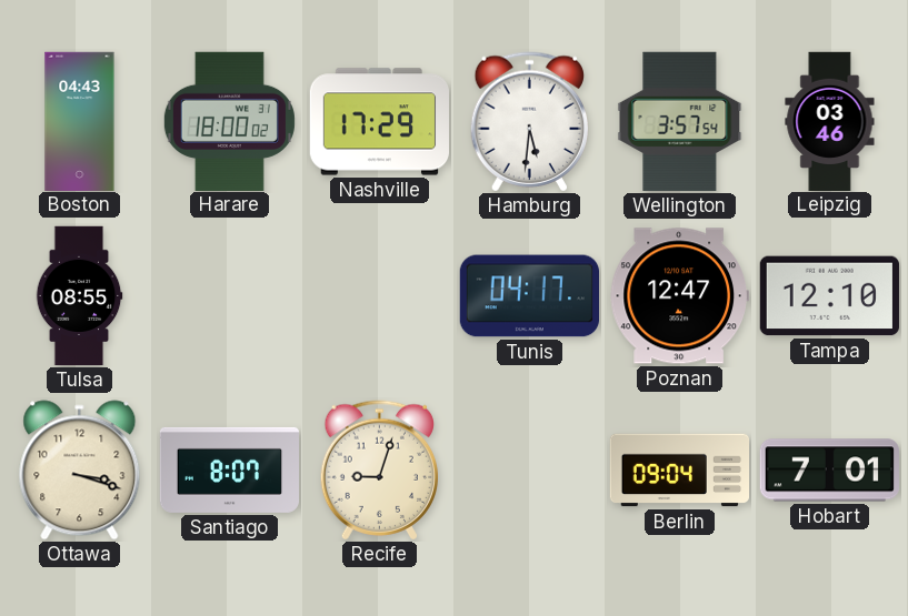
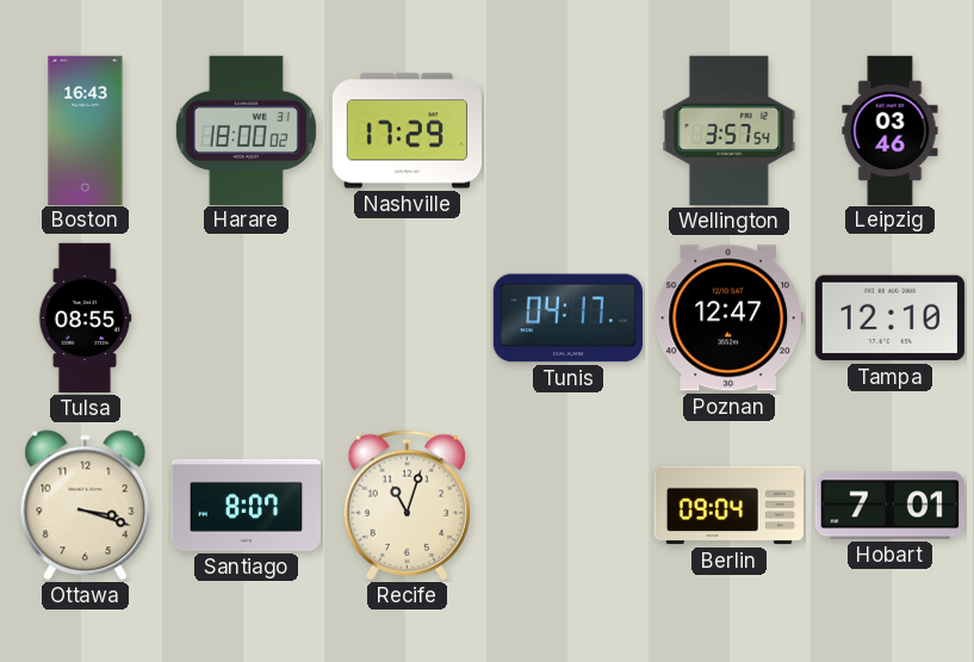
Boston: 04:43 -> 16:43 (86, 130)
Hamburg: 5:31 -> none (529, 122)
Recife: 9:03 -> 11:03 (407, 506)
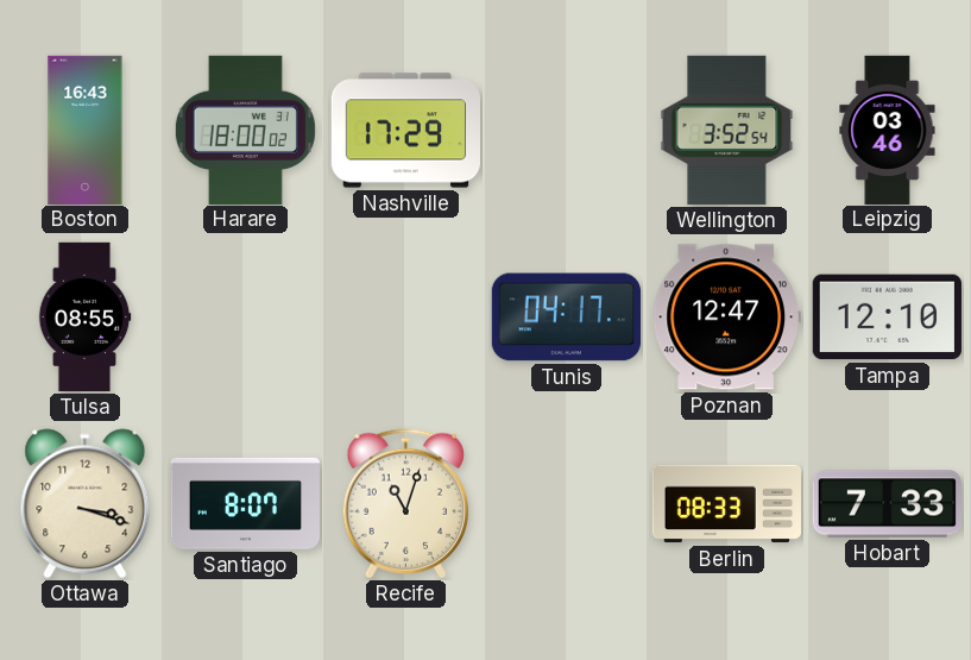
Wellington: 3:57 -> 3:52 (727, 130)
Berlin: 09:04 -> 08:33 (726, 504)
Hobart: 7:01 -> 7:33 (887, 504)
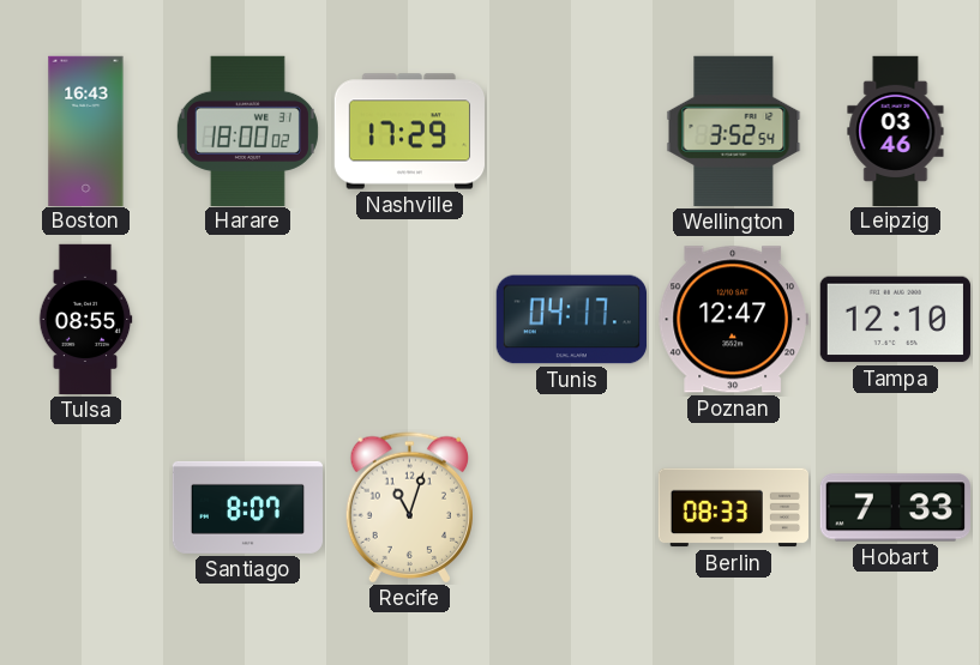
Ottawa: 3:18 -> none (86, 504)
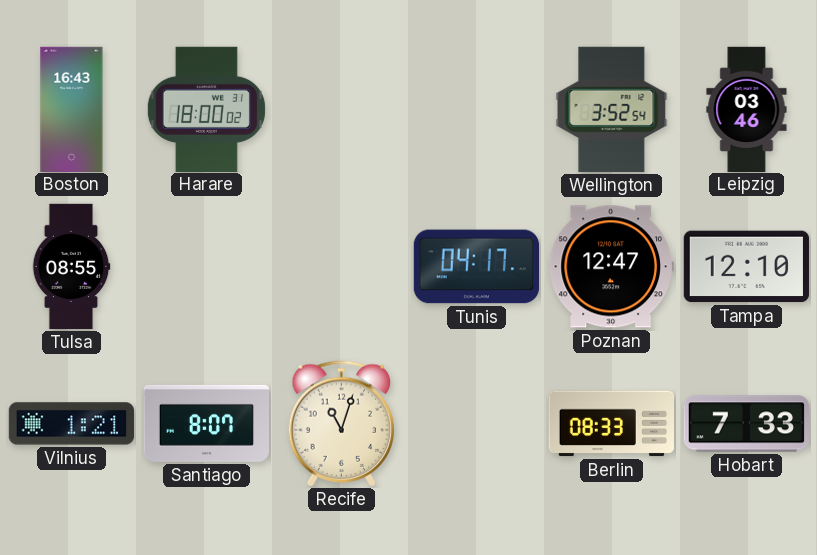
Nashville: 17:29 -> none (409, 132)
Vilnius: none -> 1:21 (71, 424)
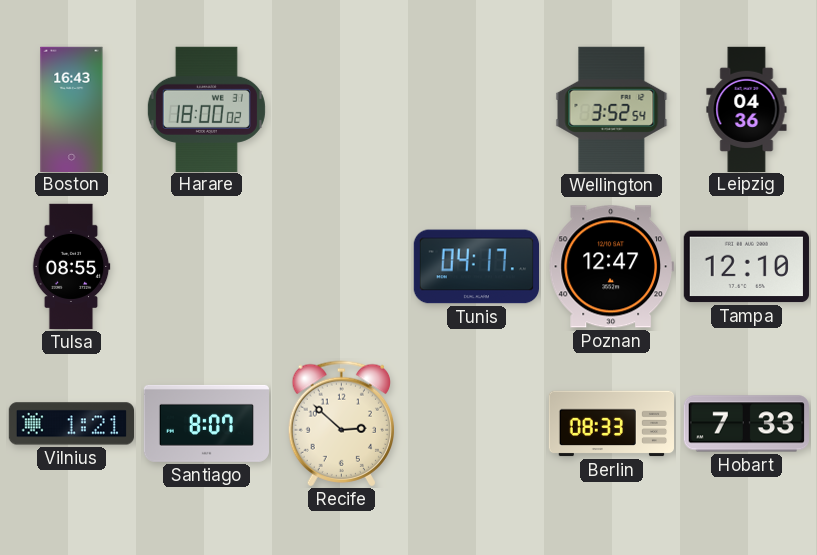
Leipzig: 03:46 -> 04:36 (747, 109)
Recife: 11:03 -> 2:52 (341, 424)
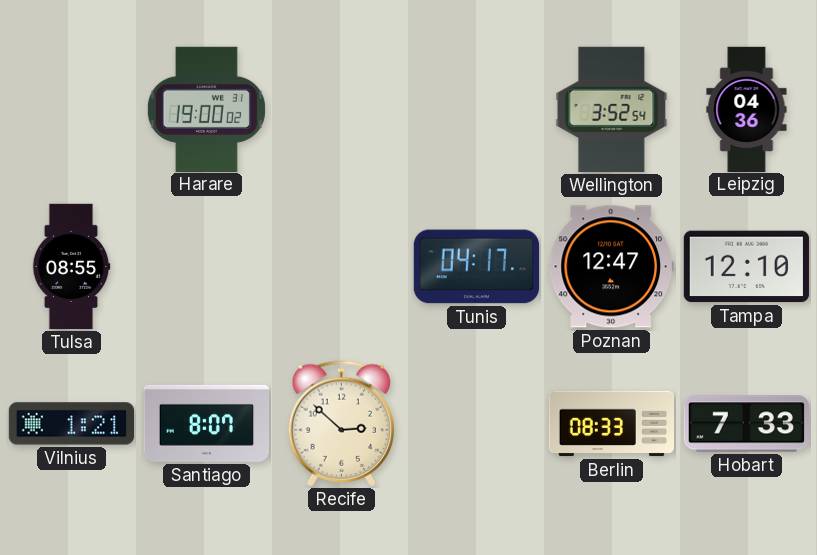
Boston: 16:43 -> none (72, 109)
Harare: 18:00 -> 19:00 (206, 109)
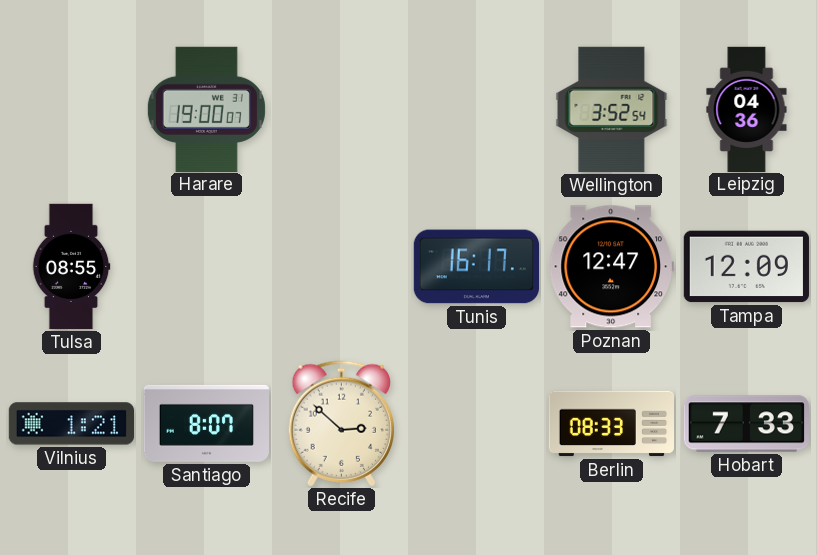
Harare: 19:00:02 -> 19:00:07 (206, 109)
Tunis: 04:17 -> 16:17 (476, 267)
Tampa: 12:10 -> 12:09 (746, 267)
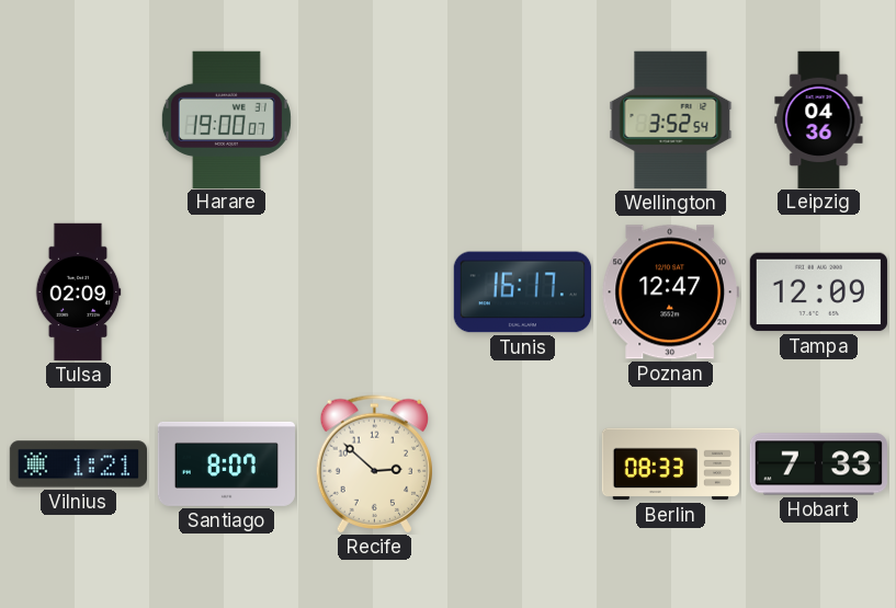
Tulsa: 08:55 -> 02:09 (78, 292)
